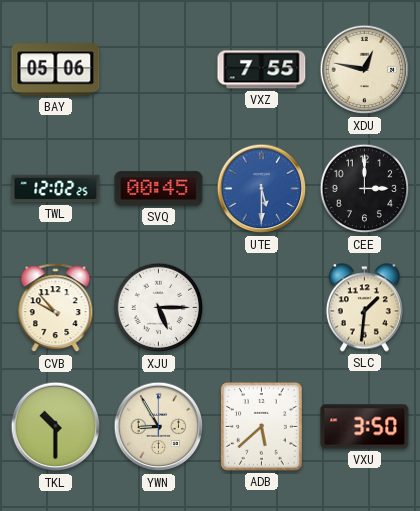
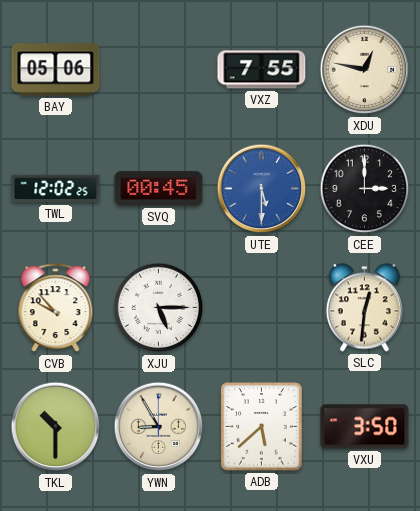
SLC: 1:31 -> 12:31 (364, 308)
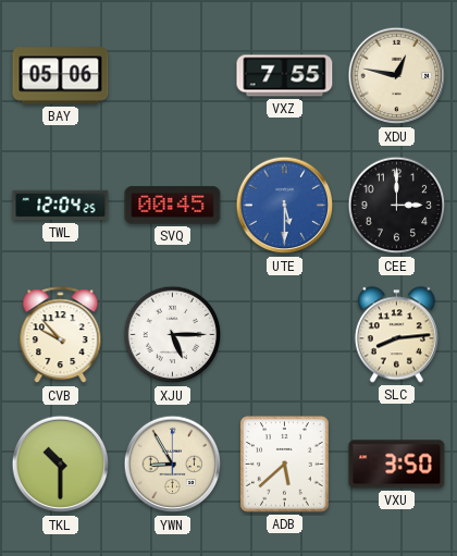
TWL: 12:02 -> 12:04 (61, 206)
SLC: 12:31 -> 8:14 (396, 335)
